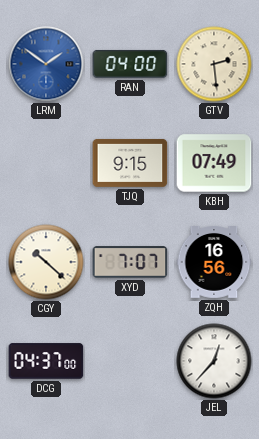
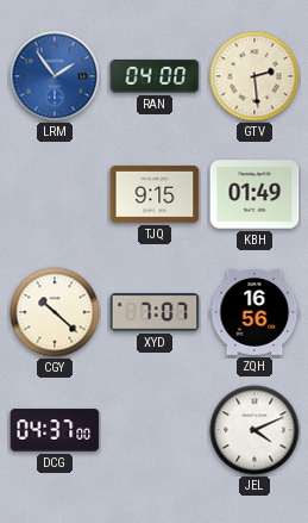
LRM: 1:51 -> 1:54 (55, 76)
KBH: 07:49 -> 01:49 (254, 194)
JEL: 12:37 -> 4:11 (254, 430)
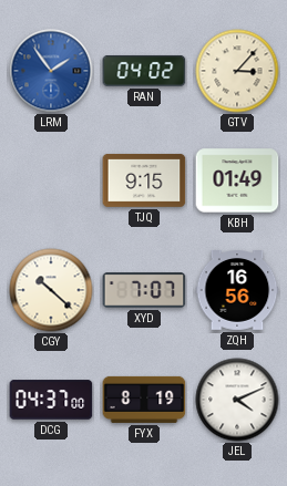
RAN: 04:00 -> 04:02 (144, 71)
GTV: 2:29 -> 3:07 (237, 71)
FYX: none -> 8:19 (144, 400)
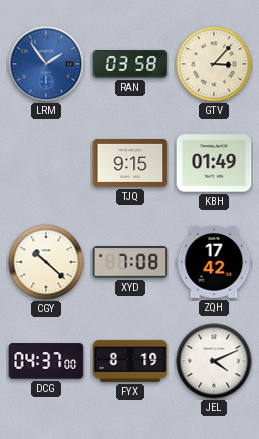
RAN: 04:02 -> 03:58 (130, 64)
XYD: 7:07 -> 7:08 (130, 262)
ZQH: 16:56 -> 17:42 (214, 263)
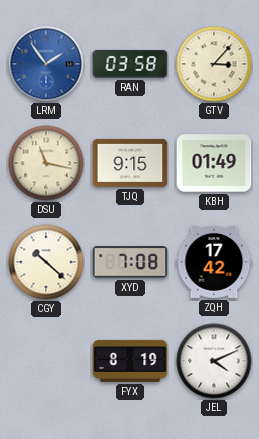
DSU: none -> 11:17 (46, 163)
DCG: 04:37 -> none (46, 361)
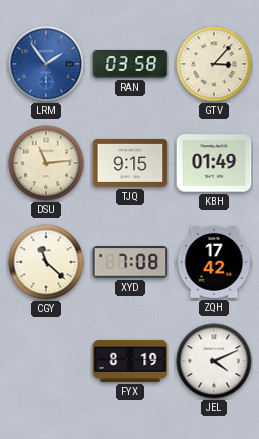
DSU: 11:17 -> 11:14 (46, 163)
CGY: 10:22 -> 11:22 (46, 262)
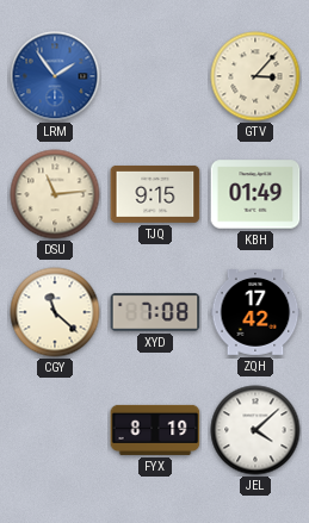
RAN: 03:58 -> none (130, 64)
JEL: 4:11 -> 4:08 (255, 430)
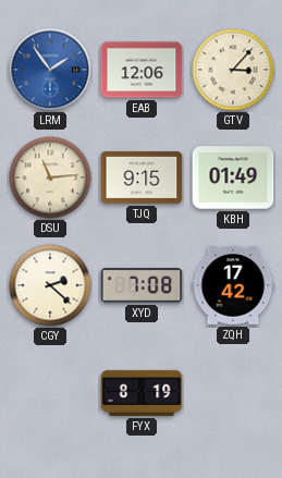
EAB: none -> 12:06 (142, 70)
CGY: 11:22 -> 2:22 (50, 285)
JEL: 4:08 -> none (255, 430)
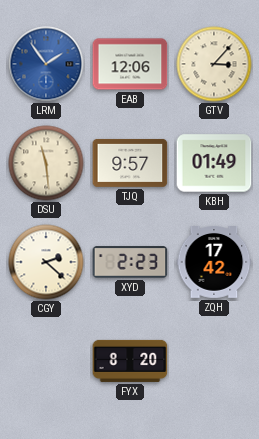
DSU: 11:14 -> 11:29 (46, 163)
TJQ: 9:15 -> 9:57 (130, 163)
XYD: 7:08 -> 2:23 (130, 262)
FYX: 8:19 -> 8:20 (130, 361)
